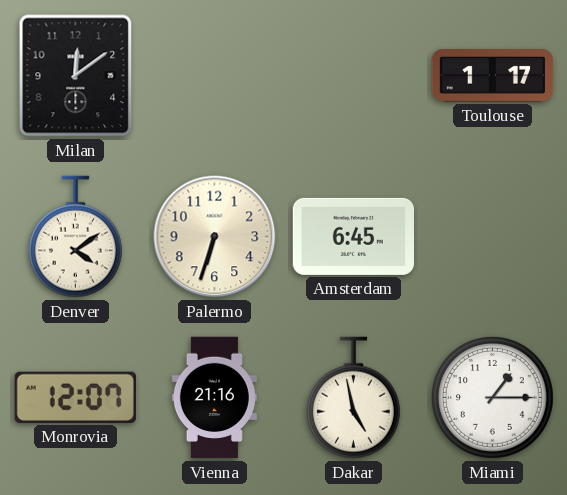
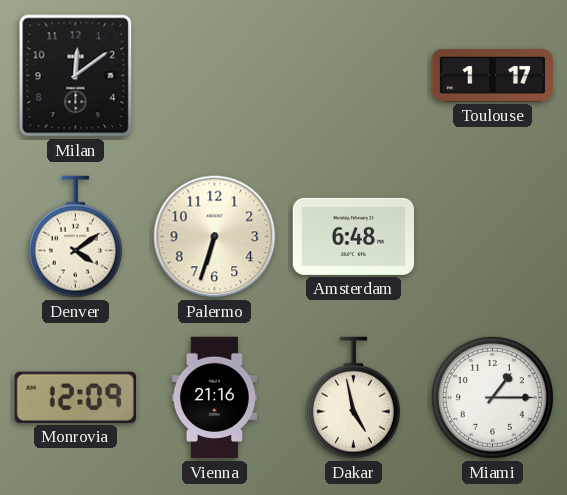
Amsterdam: 6:45 -> 6:48 (353, 236)
Monrovia: 12:07 -> 12:09 (75, 397)
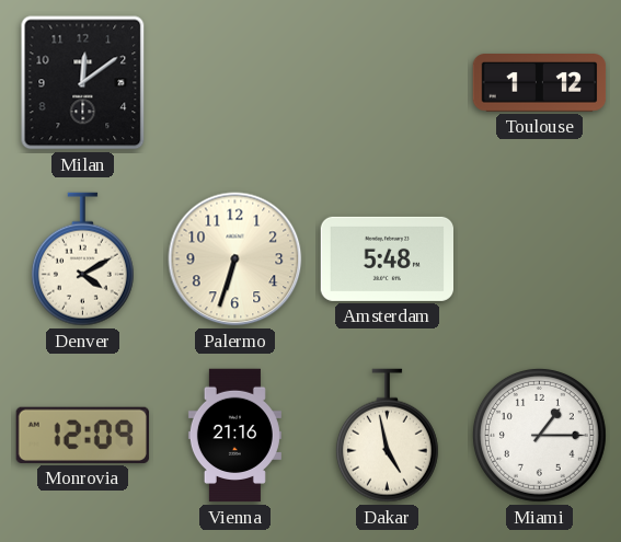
Toulouse: 1:17 -> 1:12 (540, 83)
Denver: 4:09 -> 4:10 (82, 260)
Amsterdam: 6:48 -> 5:48 (387, 258)
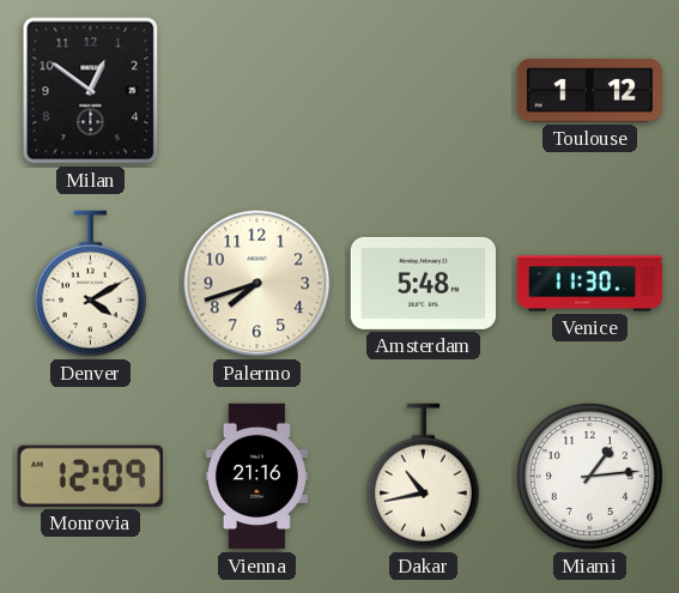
Milan: 12:09 -> 12:51 (91, 91)
Palermo: 6:33 -> 7:42 (257, 284)
Venice: none -> 11:30 (590, 284)
Dakar: 4:58 -> 10:43 (423, 477)
Miami: 1:15 -> 1:14 (589, 476)
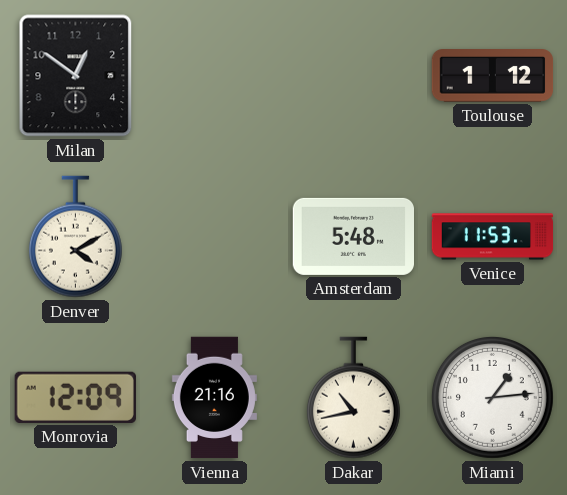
Palermo: 7:42 -> none (257, 284)
Venice: 11:30 -> 11:53 (493, 237)
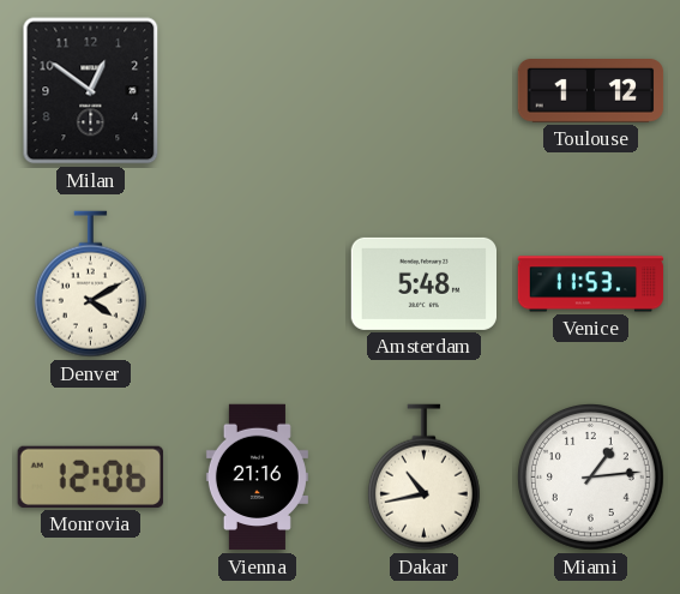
Monrovia: 12:09 -> 12:06 (90, 476)
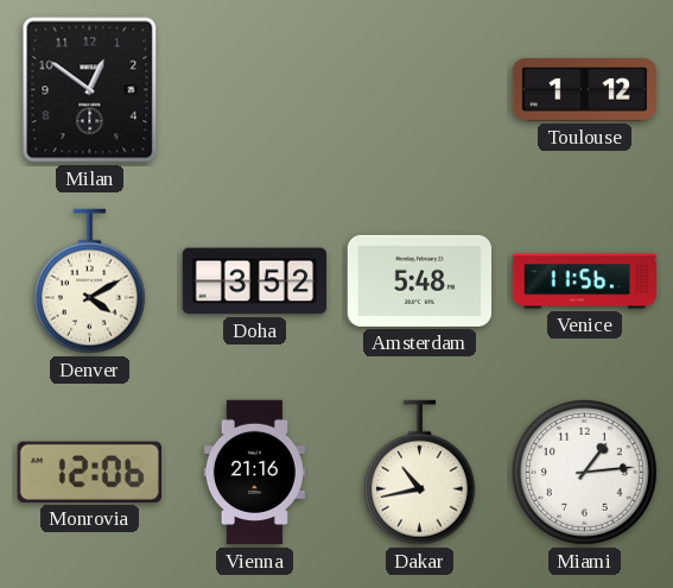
Doha: none -> 3:52 (255, 282)
Venice: 11:53 -> 11:56 (585, 282)
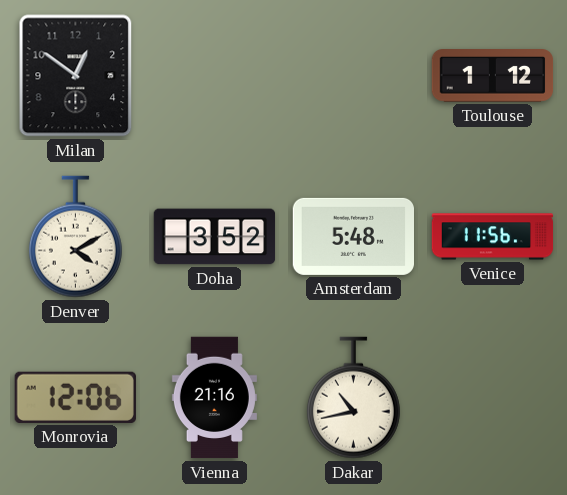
Miami: 1:14 -> none (584, 472)
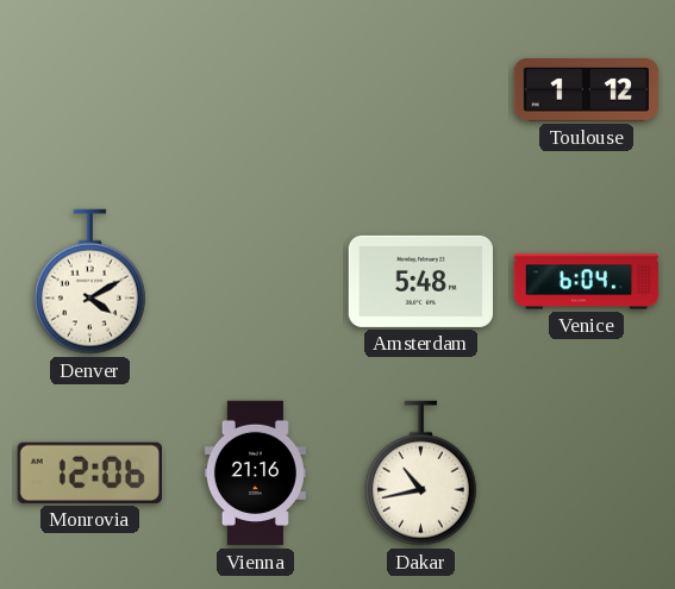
Milan: 12:51 -> none (76, 76)
Doha: 3:52 -> none (215, 237)
Venice: 11:56 -> 6:04 (587, 282)
